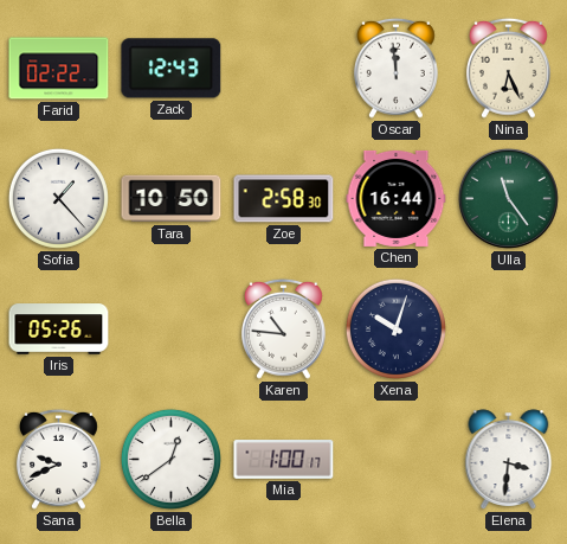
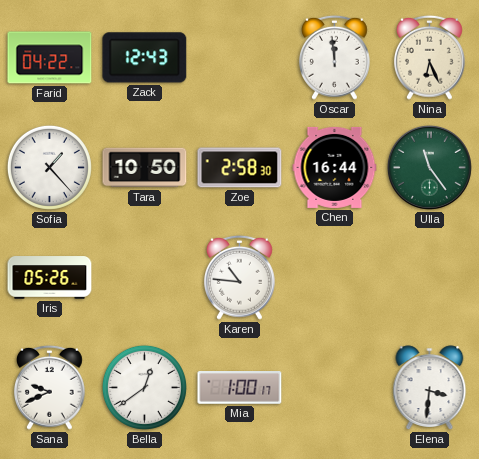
Farid: 02:22 -> 04:22 (50, 58)
Xena: 10:03 -> none (395, 328)
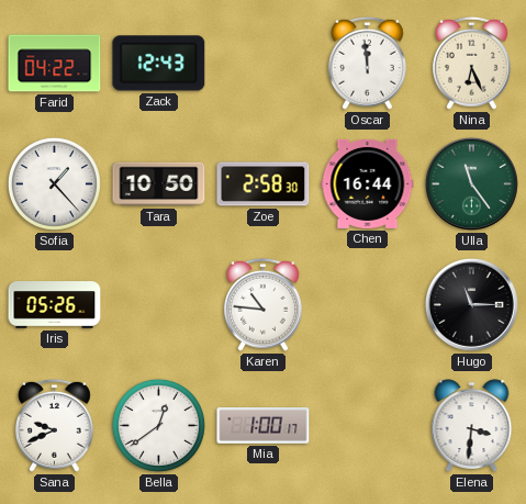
Hugo: none -> 11:15 (471, 304)
